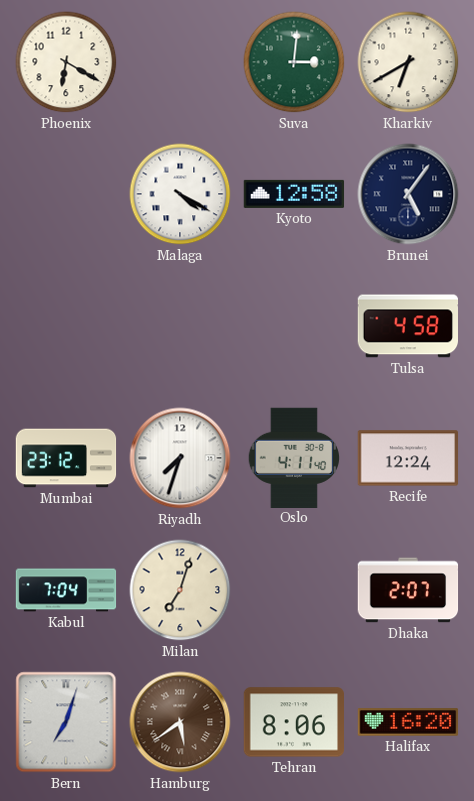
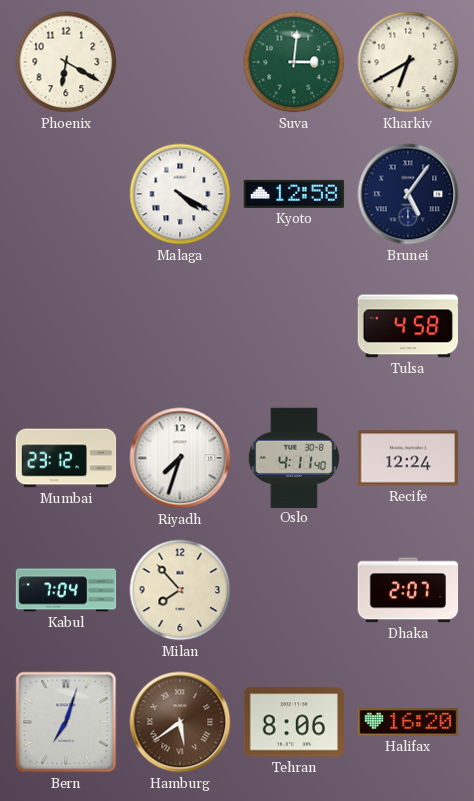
Milan: 7:03 -> 7:53 (180, 590)
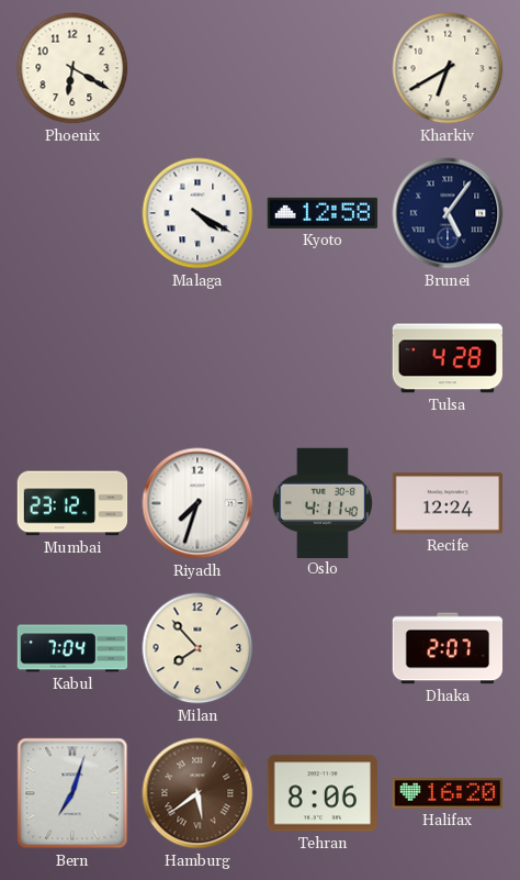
Suva: 3:01 -> none (294, 62)
Tulsa: 4:58 -> 4:28 (446, 358)
